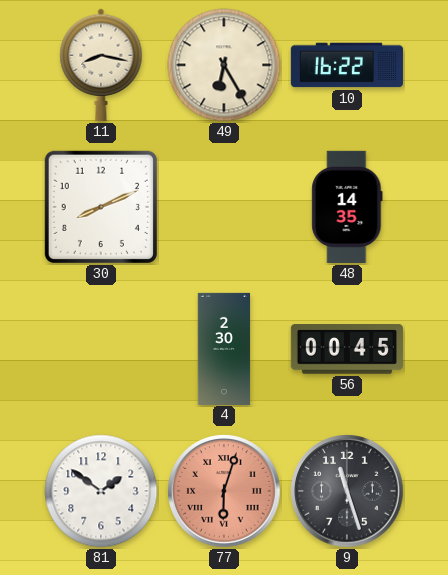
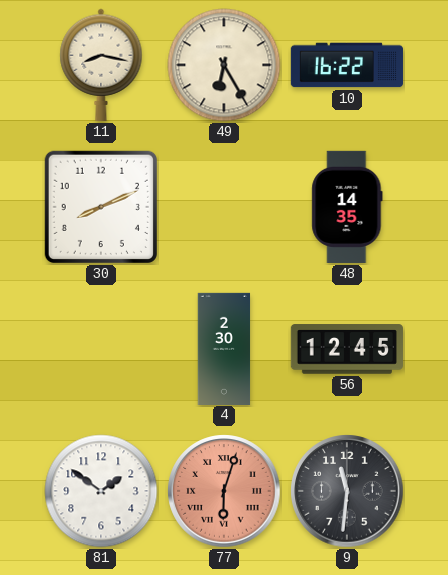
56: 00:45 -> 12:45 (347, 349)
9: 11:27 -> 11:31 (347, 491)
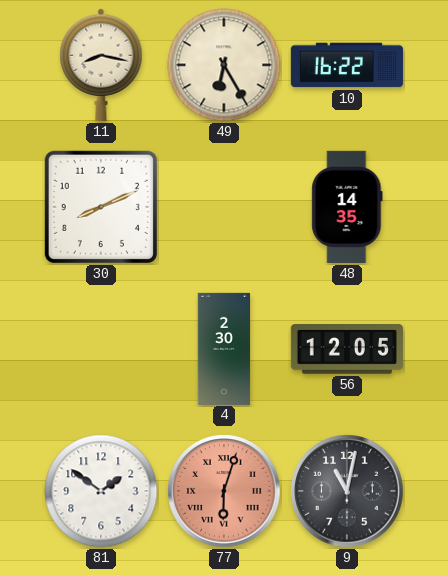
56: 12:45 -> 12:05 (347, 349)
9: 11:31 -> 11:02 (347, 491)
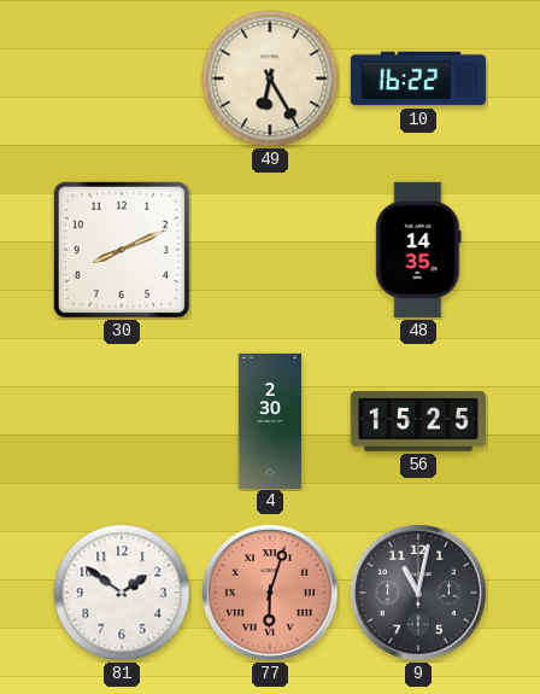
11: 8:17 -> none (101, 65)
56: 12:05 -> 15:25 (418, 421)
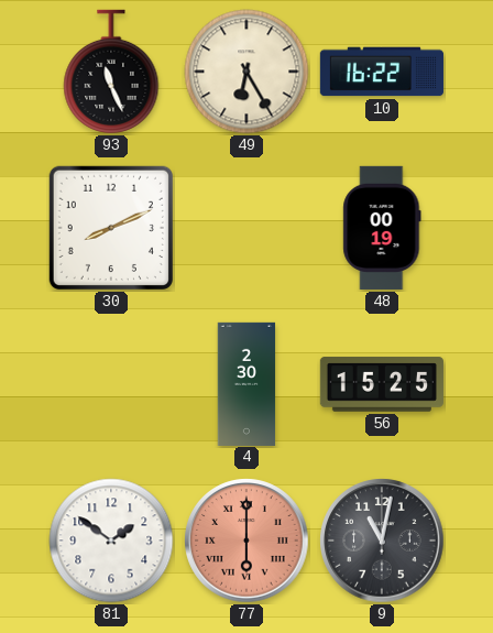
93: none -> 11:26 (111, 72)
48: 14:35 -> 00:19 (382, 228)
77: 6:03 -> 6:00 (246, 541)
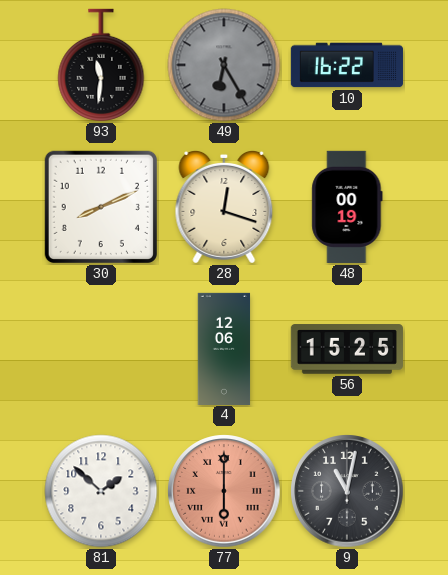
93: 11:26 -> 11:31 (101, 65)
49 dial: cream -> grey (224, 65)
28: none -> 12:18 (224, 207)
4: 2:30 -> 12:06 (224, 348)
81: 1:51 -> 1:52 (101, 491)
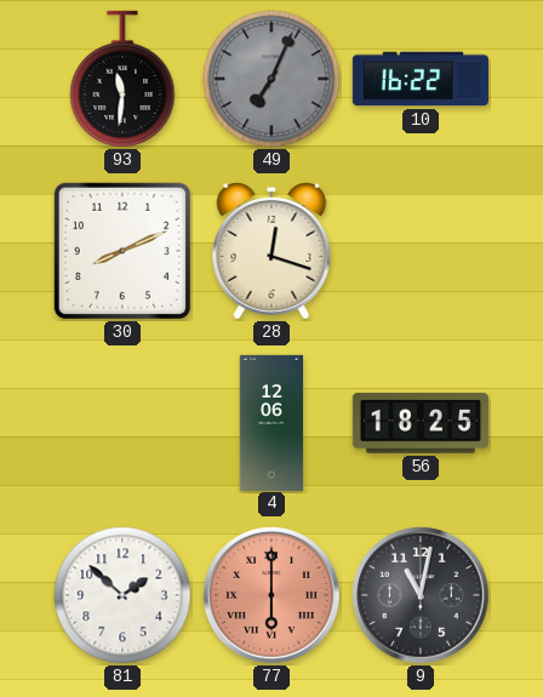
49: 6:25 -> 7:04 (271, 79)
48: 00:19 -> none (347, 207)
56: 15:25 -> 18:25 (421, 423)
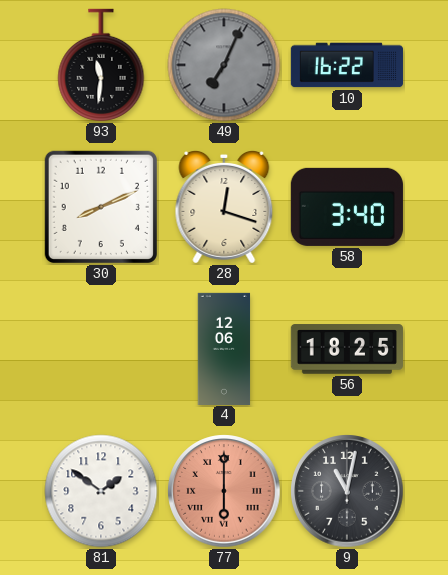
58: none -> 3:40 (347, 207)
81: 1:52 -> 1:51 (101, 491)
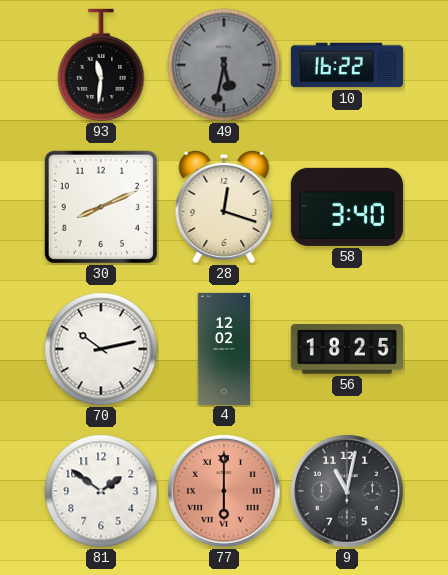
49: 7:04 -> 5:32 (224, 65)
70: none -> 10:13 (101, 349)
4: 12:06 -> 12:02 (224, 348)
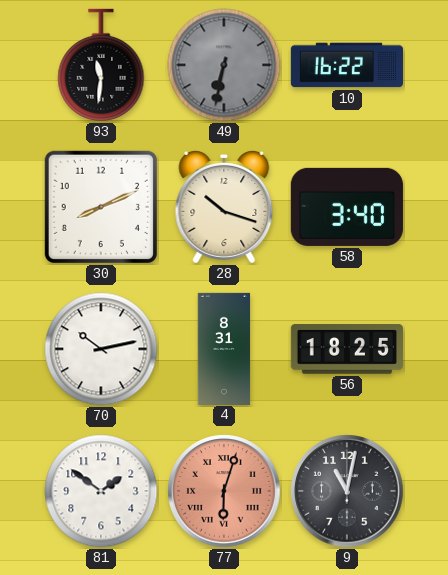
49: 5:32 -> 6:32 (224, 65)
28: 12:18 -> 10:18 (224, 207)
4: 12:02 -> 8:31 (224, 348)
77: 6:00 -> 6:03 (224, 491)
